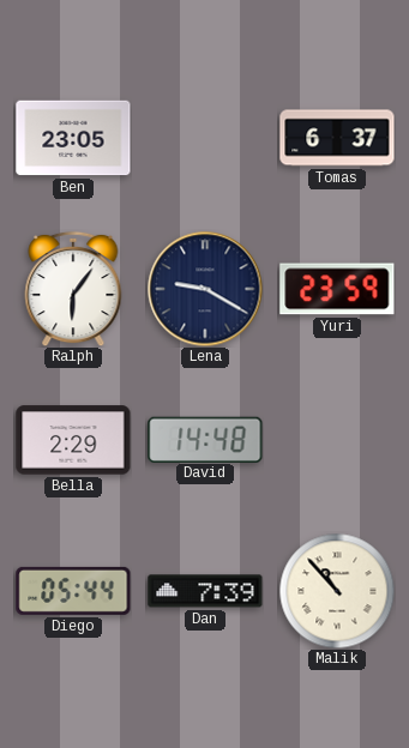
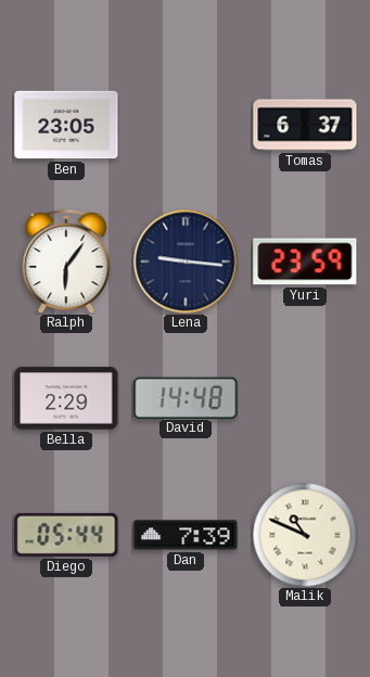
Lena: 9:20 -> 9:16 (186, 261)
Malik: 10:53 -> 10:49 (305, 535)
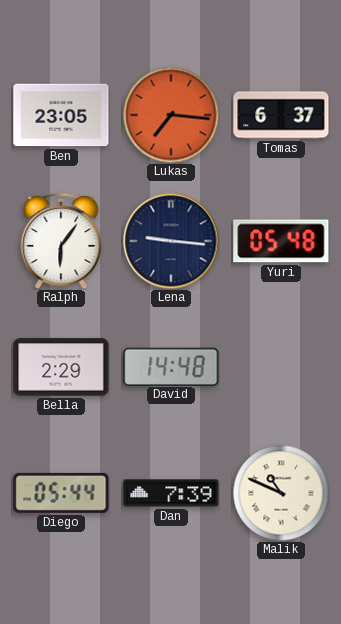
Lukas: none -> 7:16 (171, 115)
Yuri: 23:59 -> 05:48 (281, 241)
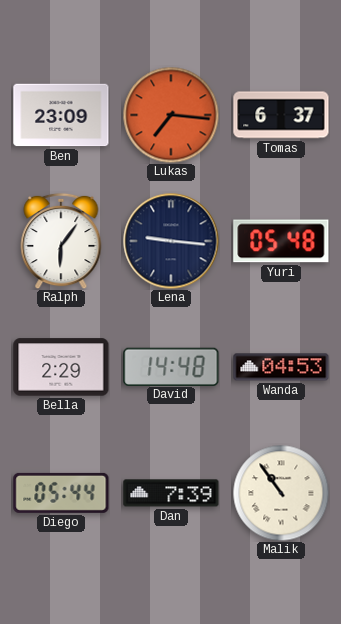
Ben: 23:05 -> 23:09 (61, 115)
Wanda: none -> 04:53 (281, 367)
Malik: 10:49 -> 10:54 (281, 493)
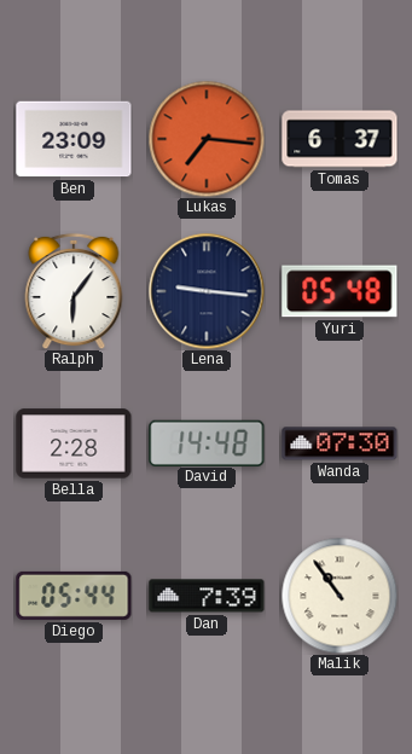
Bella: 2:29 -> 2:28 (74, 443)
Wanda: 04:53 -> 07:30 (340, 443)
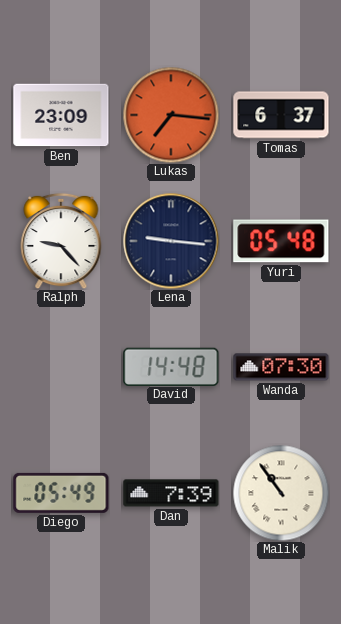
Ralph: 6:06 -> 9:23 (61, 241)
Bella: 2:28 -> none (74, 443)
Diego: 05:44 -> 05:49 (61, 493)
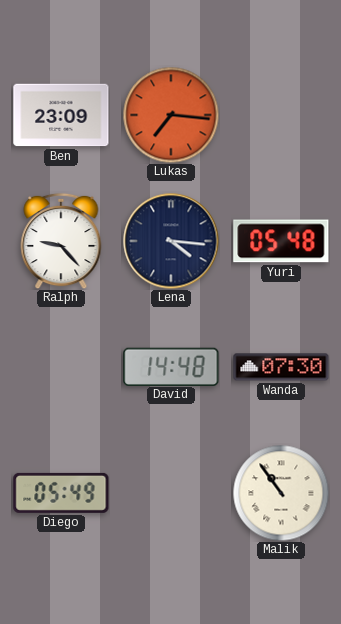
Tomas: 6:37 -> none (281, 115)
Lena: 9:16 -> 4:16 (171, 241)
Dan: 7:39 -> none (171, 493)
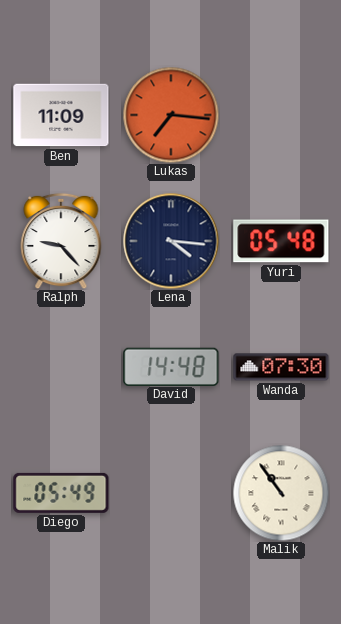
Ben: 23:09 -> 11:09 (61, 115)
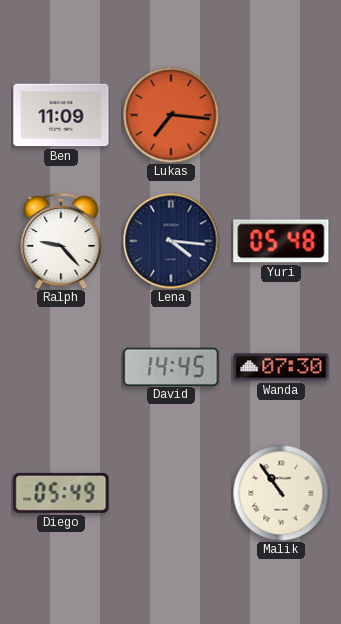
David: 14:48 -> 14:45 (171, 366)
